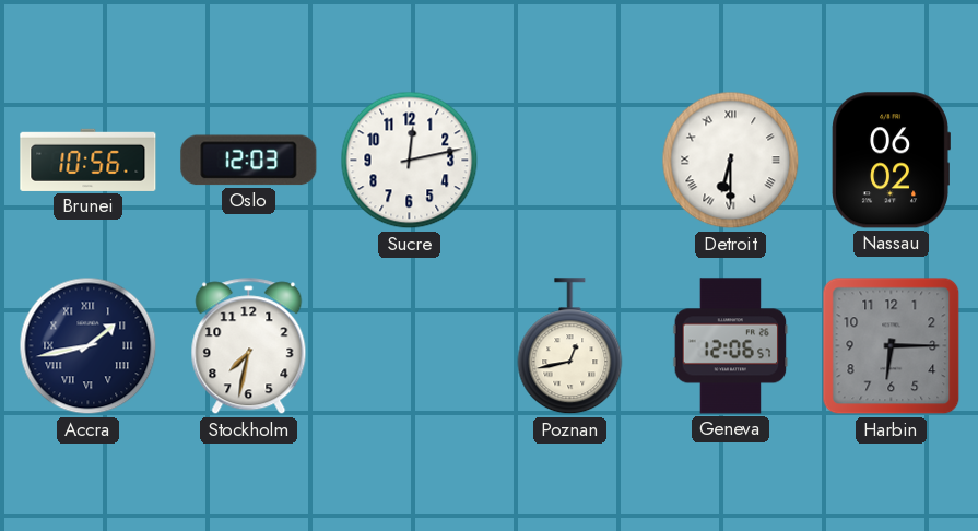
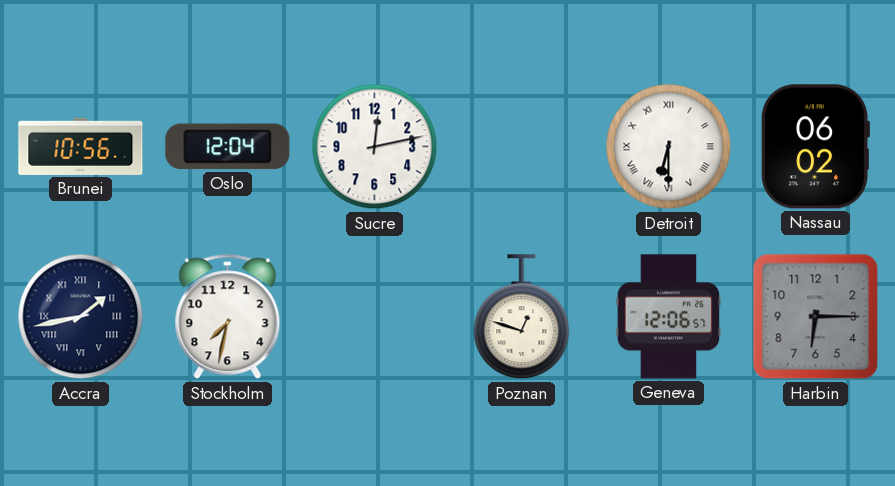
Oslo: 12:03 -> 12:04 (228, 147)
Poznan: 12:43 -> 12:48 (522, 317)
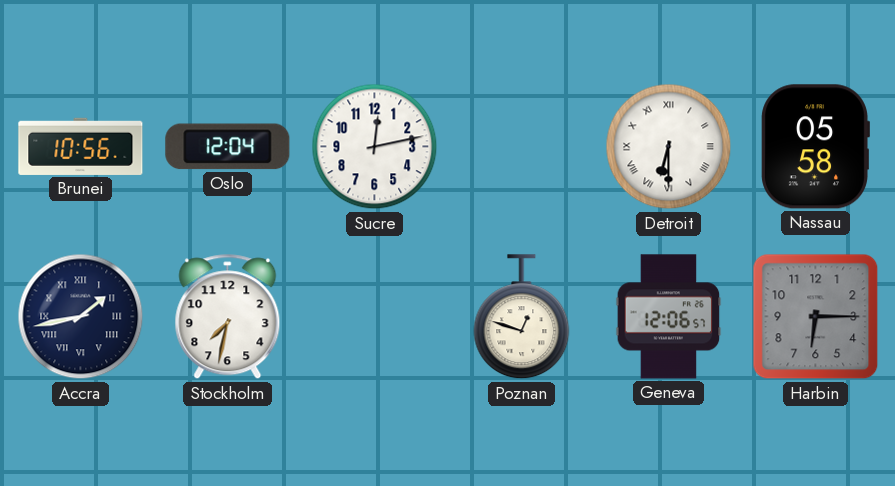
Nassau: 06:02 -> 05:58 (815, 147)
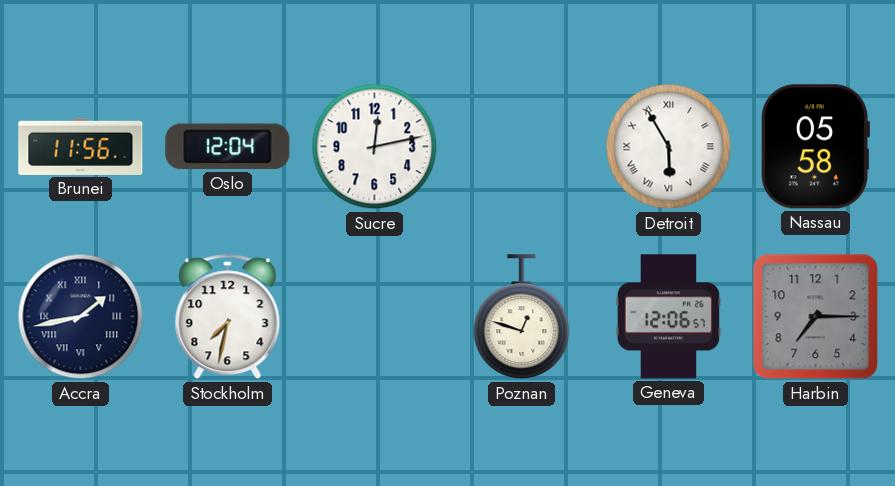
Brunei: 10:56 -> 11:56 (81, 146)
Detroit: 6:30 -> 5:55 (669, 147)
Harbin: 6:15 -> 7:15 (816, 317)
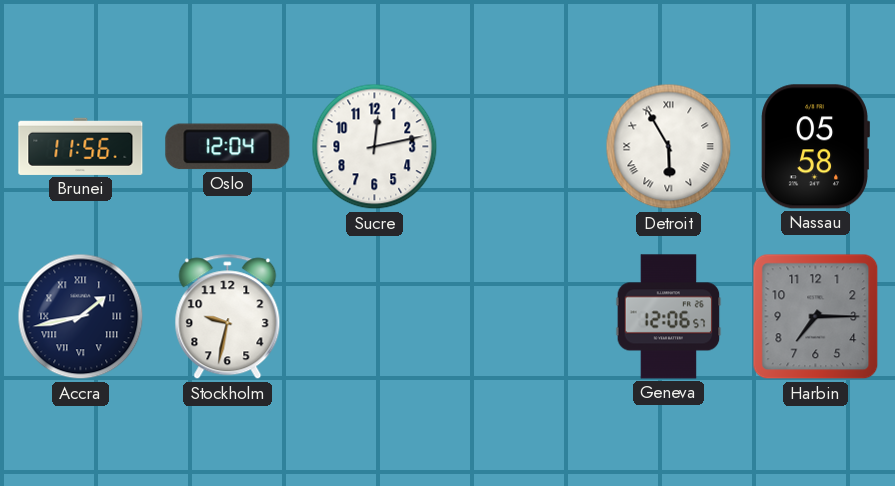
Stockholm: 7:32 -> 9:32 (228, 317)
Poznan: 12:48 -> none (522, 317)
